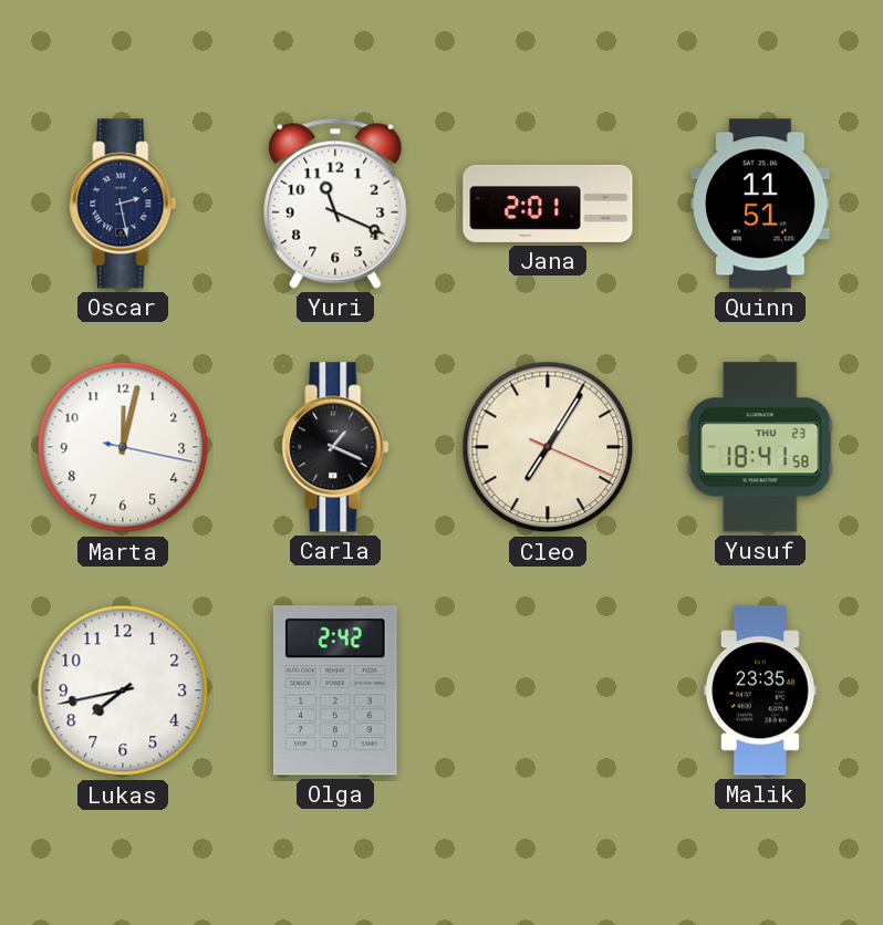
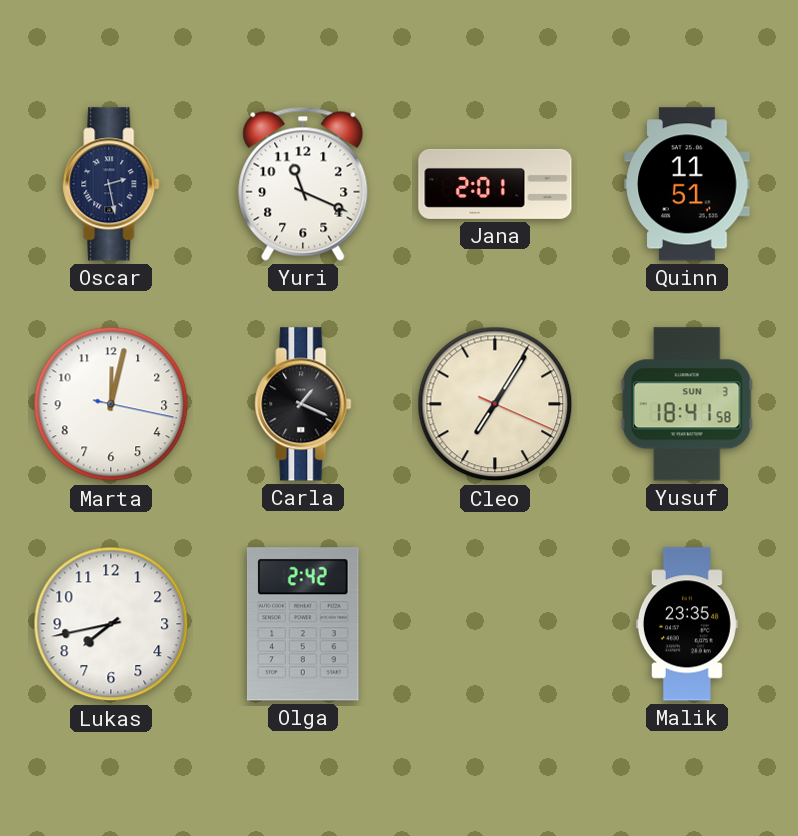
Yusuf date: THU 23 -> SUN 3 (687, 404)
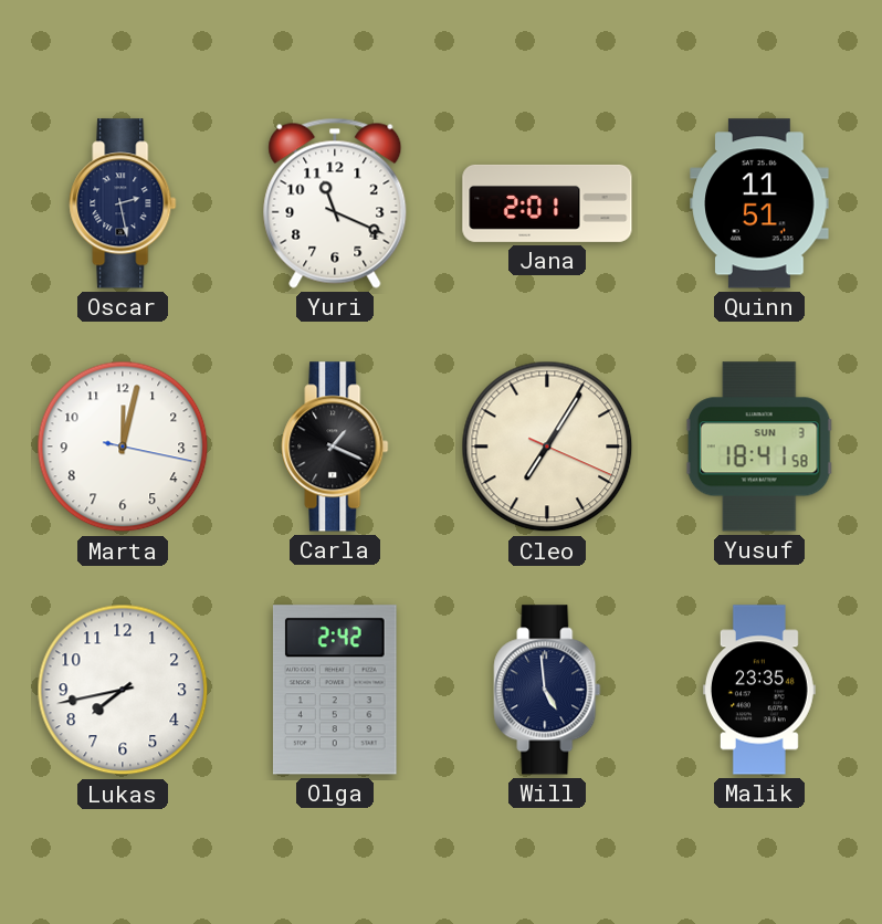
Will: none -> 4:59 (547, 690)
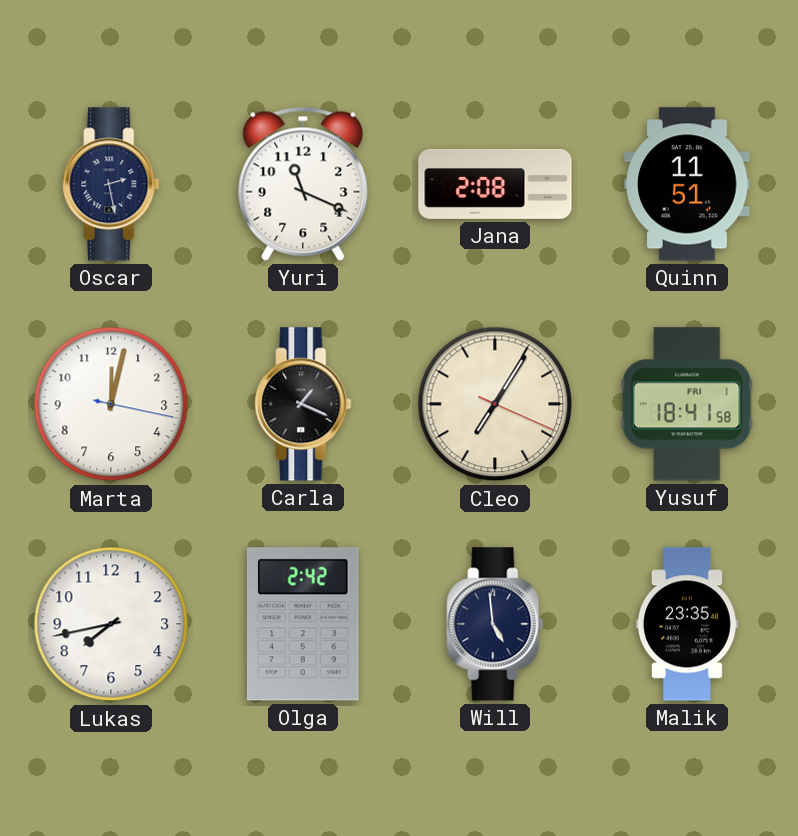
Jana: 2:01 -> 2:08 (495, 184)
Yusuf date: SUN 3 -> FRI 1 (687, 404)
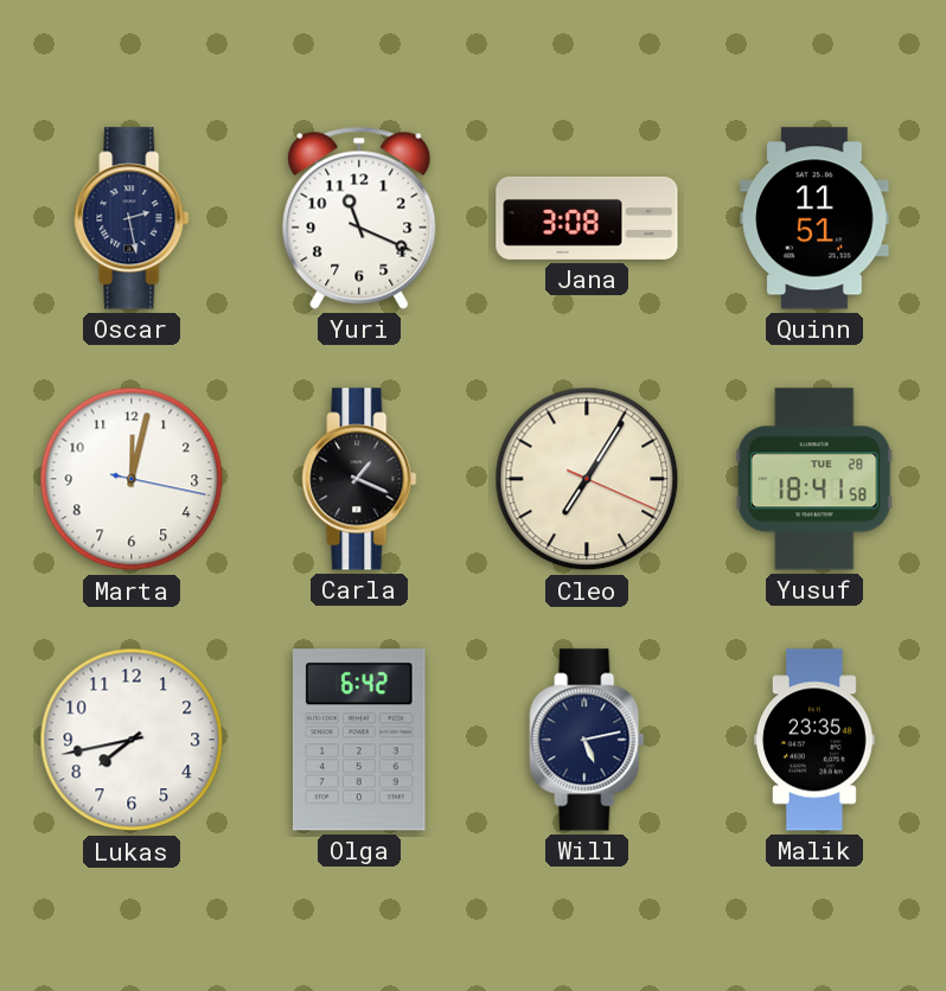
Jana: 2:08 -> 3:08 (587, 218)
Yusuf date: FRI 1 -> TUE 28 (814, 479)
Olga: 2:42 -> 6:42 (359, 740)
Will: 4:59 -> 5:13 (587, 740)
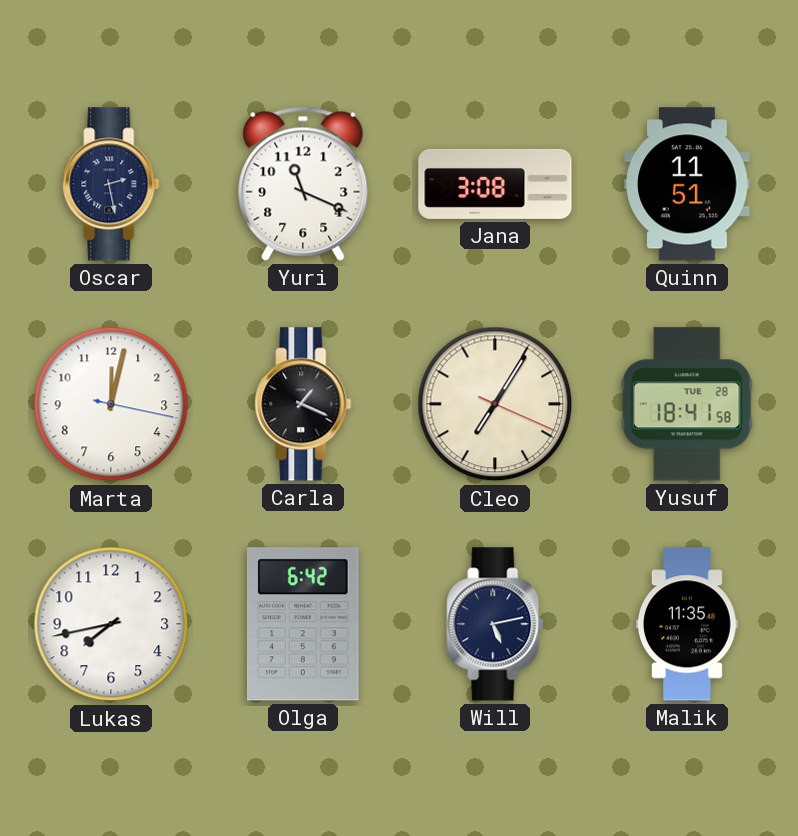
Malik: 23:35 -> 11:35 (687, 624)
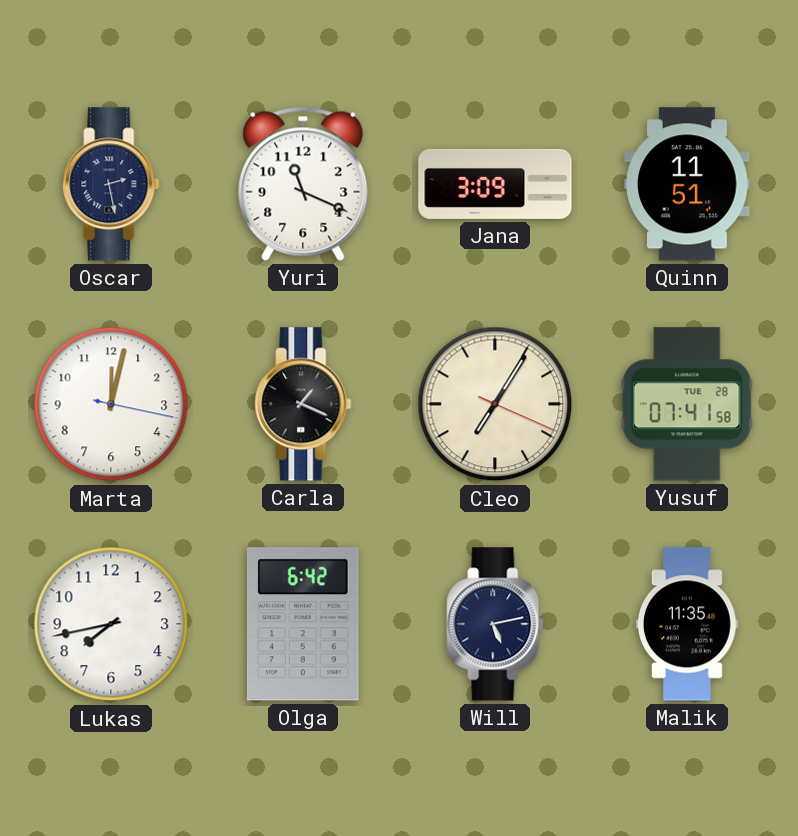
Jana: 3:08 -> 3:09 (495, 184)
Yusuf: 18:41 -> 07:41 (687, 404)
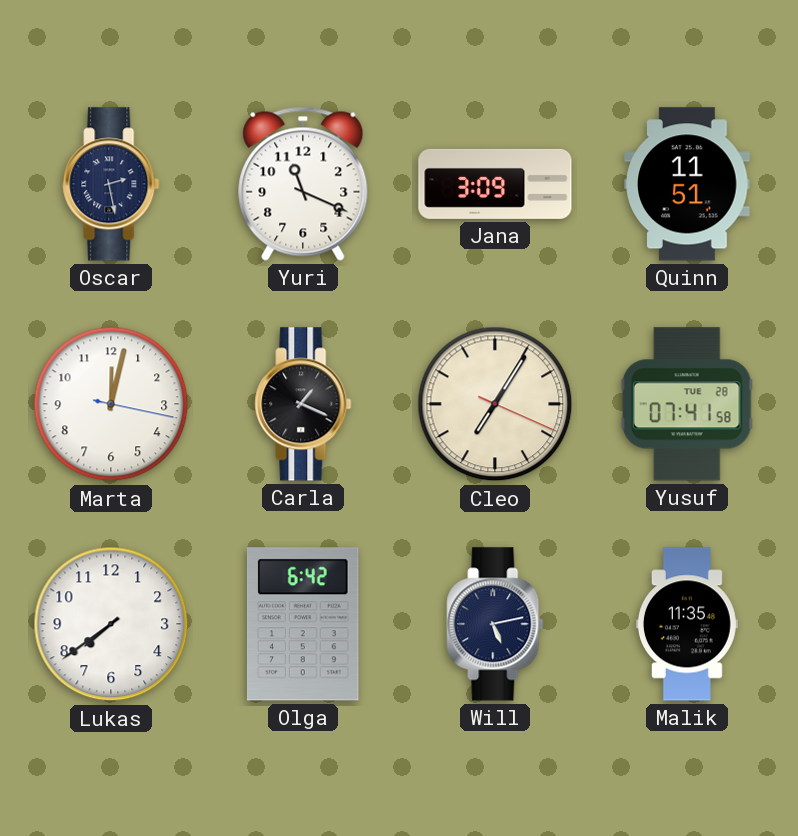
Lukas: 7:43 -> 7:39 (111, 624)
